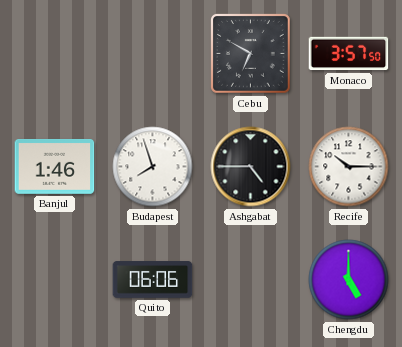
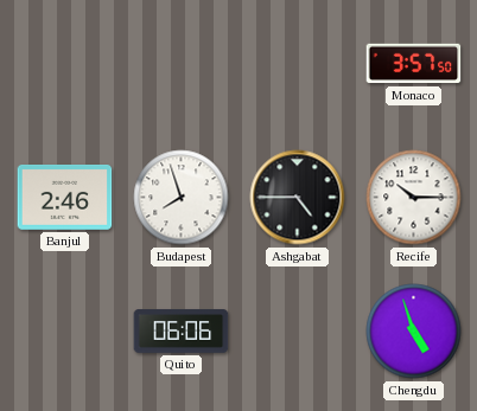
Cebu: 6:50 -> none (251, 54)
Banjul: 1:46 -> 2:46 (65, 198)
Chengdu: 5:00 -> 4:57 (414, 332)
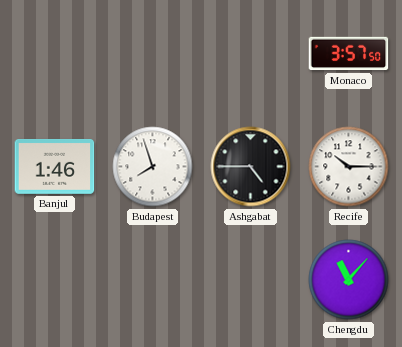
Banjul: 2:46 -> 1:46 (55, 167)
Quito: 06:06 -> none (182, 332)
Chengdu: 4:57 -> 11:07 (349, 280)
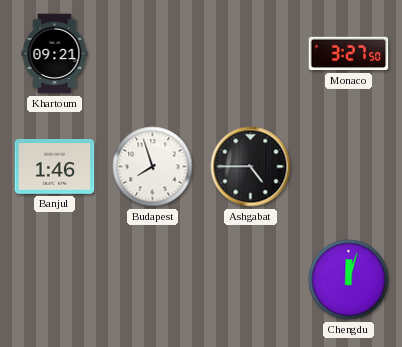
Khartoum: none -> 09:21 (55, 54)
Monaco: 3:57 -> 3:27 (349, 54)
Recife: 10:15 -> none (349, 167)
Chengdu: 11:07 -> 12:03 (349, 280)
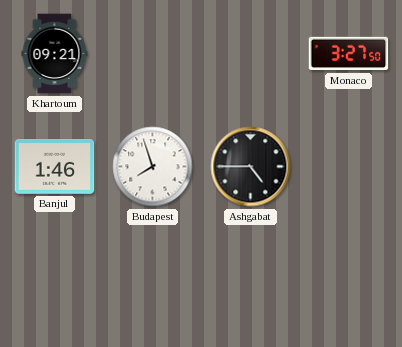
Chengdu: 12:03 -> none (349, 280)
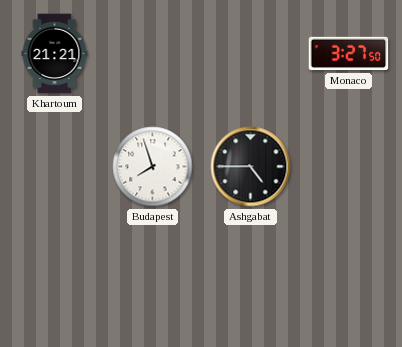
Khartoum: 09:21 -> 21:21 (55, 54)
Banjul: 1:46 -> none (55, 167)
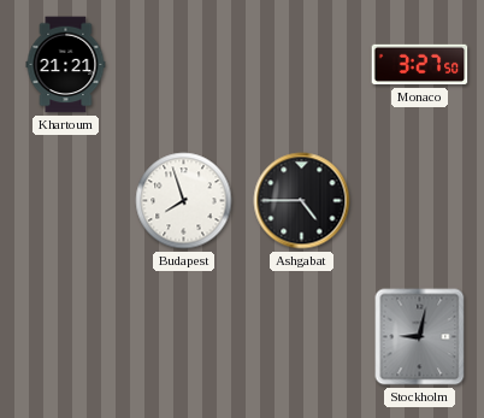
Stockholm: none -> 9:02 (420, 337)
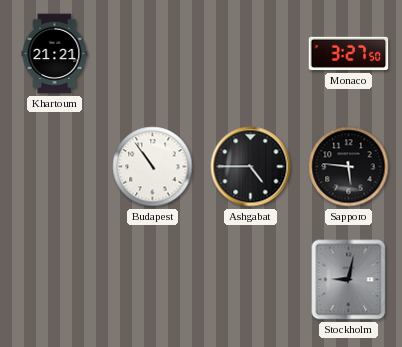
Budapest: 7:57 -> 10:54 (153, 167)
Sapporo: none -> 5:46 (349, 167)
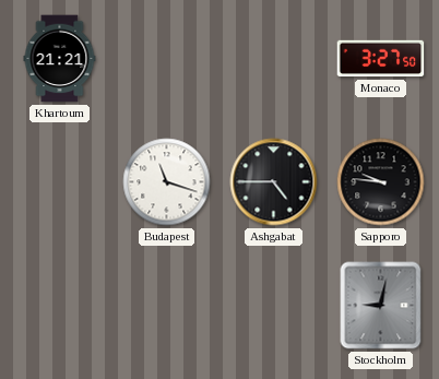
Budapest: 10:54 -> 11:18 (167, 182)
Sapporo: 5:46 -> 9:46 (381, 182)
